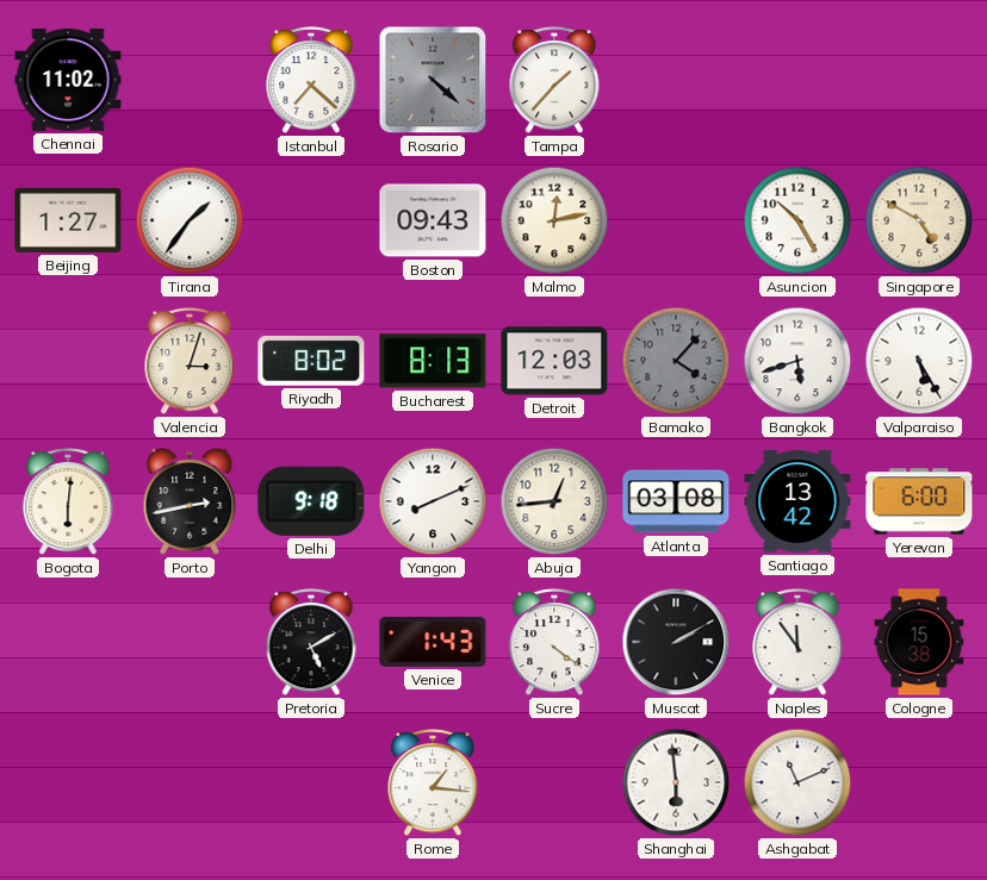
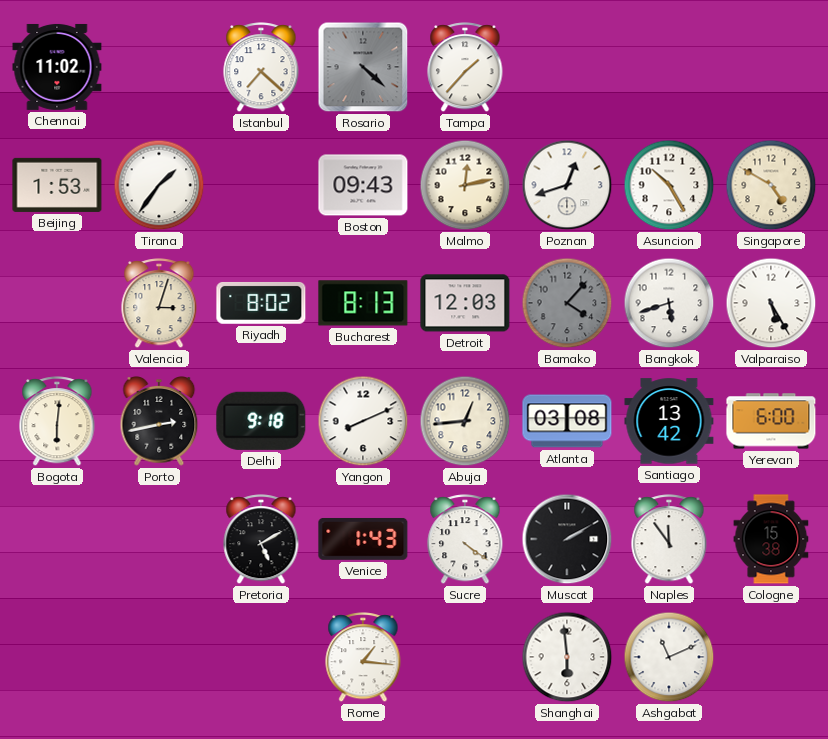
Beijing: 1:27 -> 1:53 (57, 185)
Poznan: none -> 12:42 (567, 185)
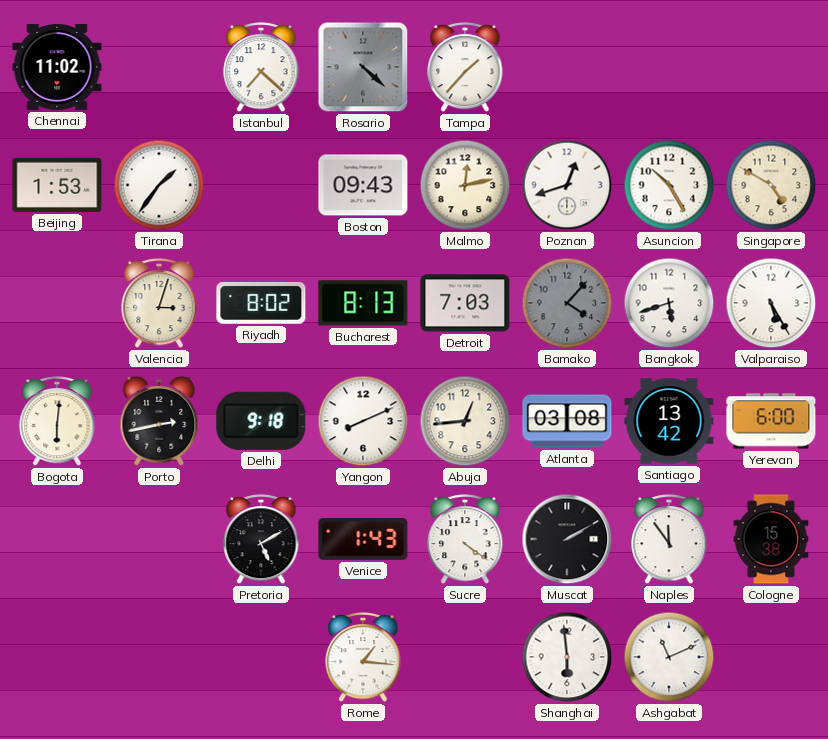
Detroit: 12:03 -> 7:03 (465, 303)
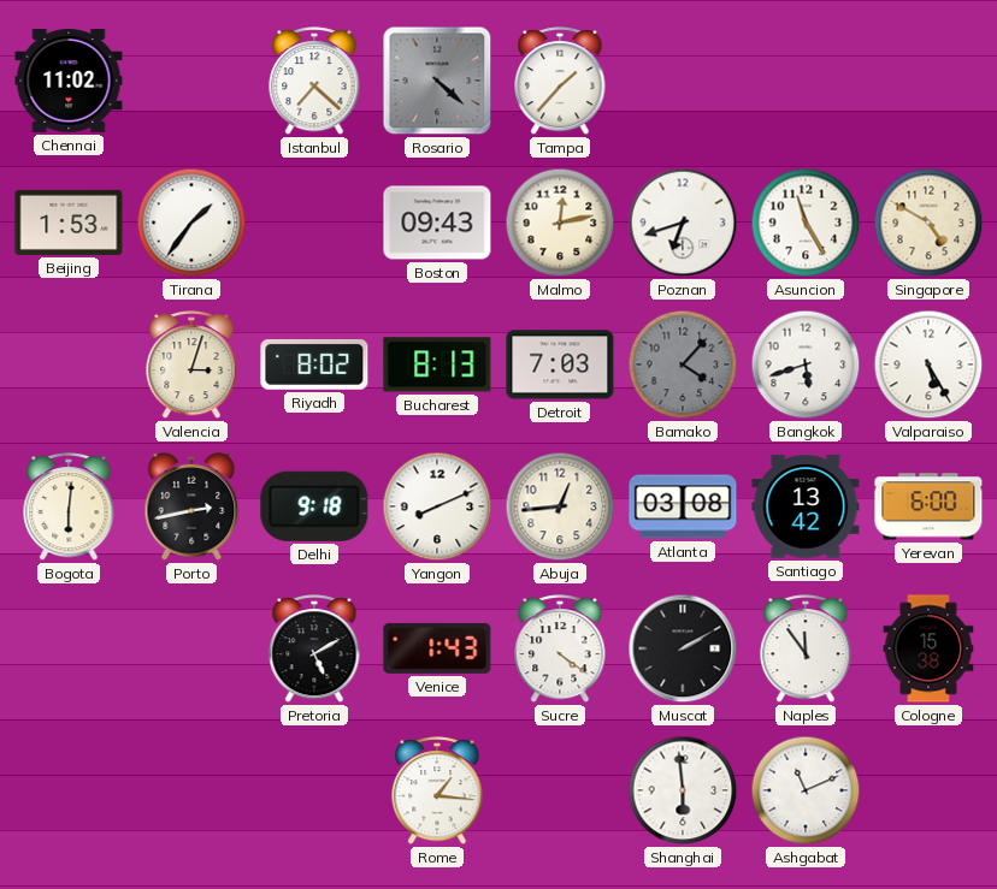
Poznan: 12:42 -> 6:42 (683, 223)
Asuncion: 10:25 -> 11:25 (806, 223)
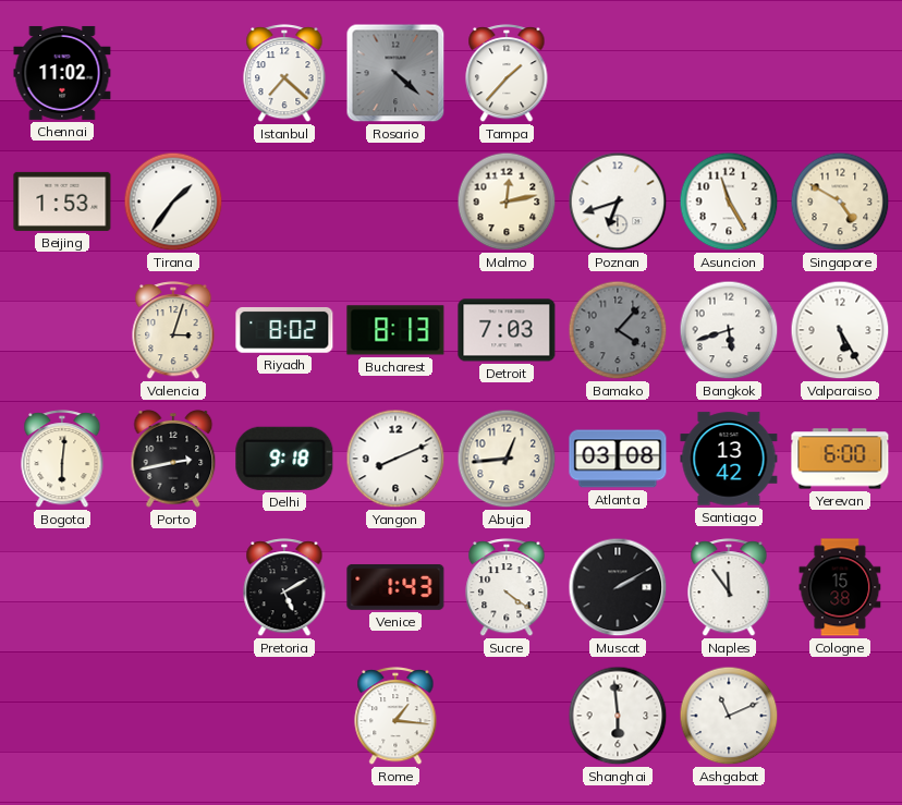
Boston: 09:43 -> none (437, 223)
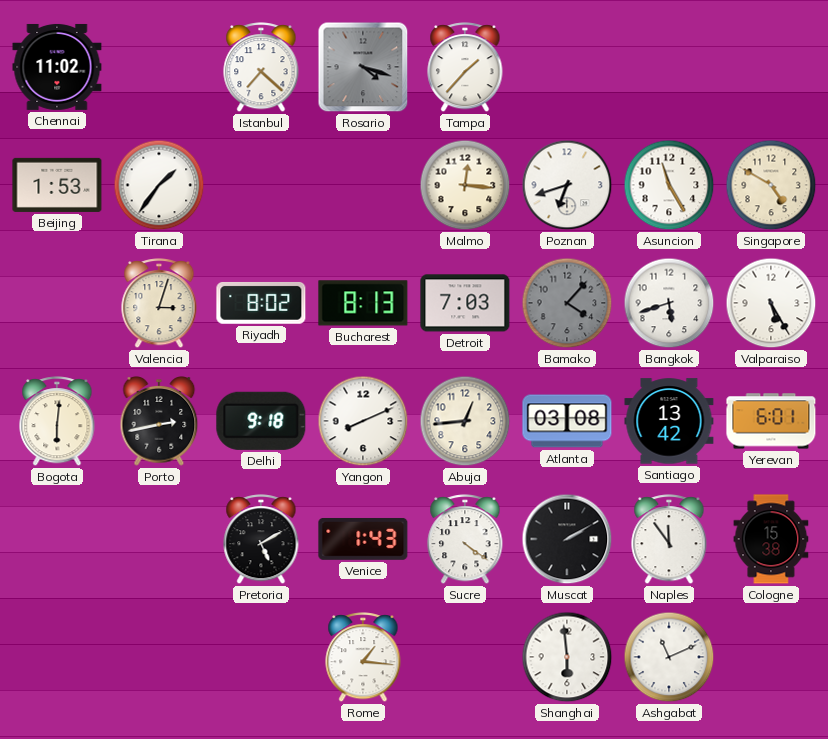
Rosario: 4:22 -> 4:18 (363, 67)
Malmo: 12:13 -> 12:16 (465, 185)
Yerevan: 6:00 -> 6:01 (771, 421)
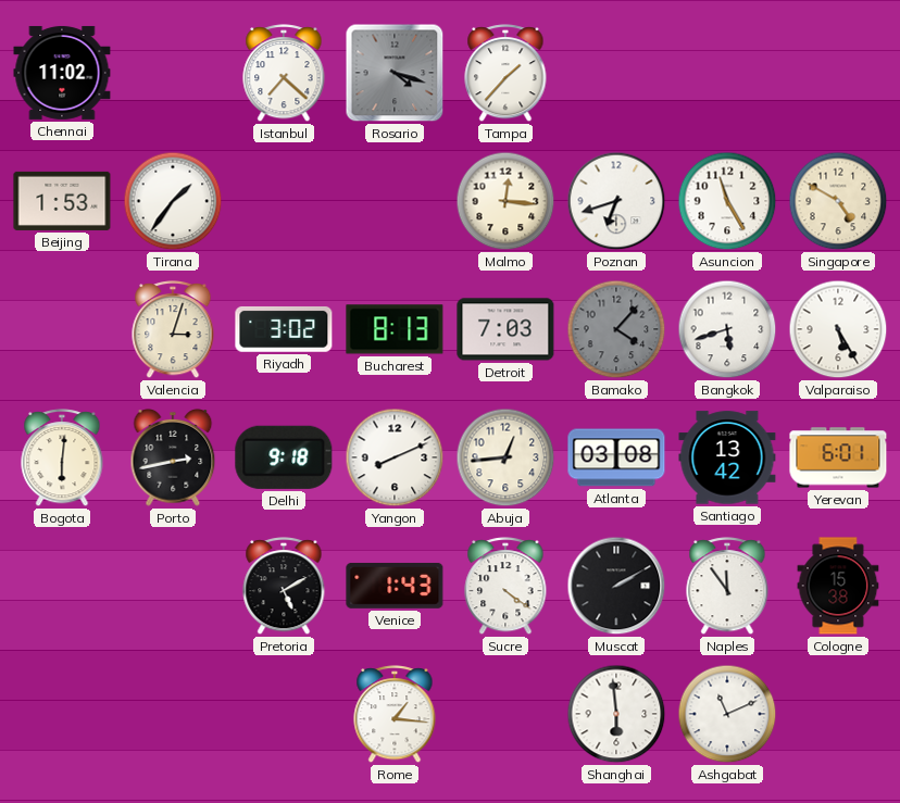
Riyadh: 8:02 -> 3:02 (284, 329)
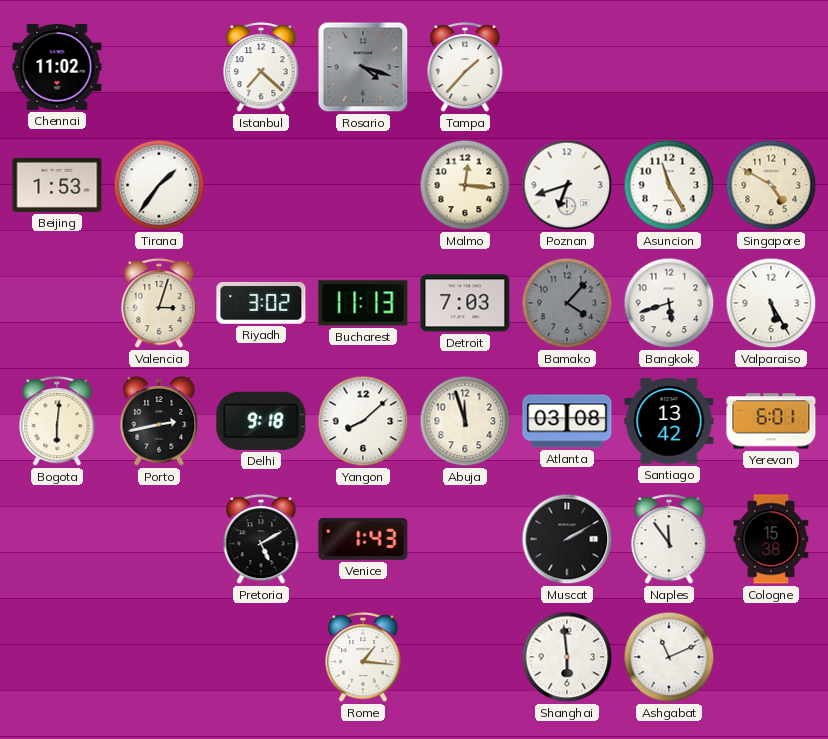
Bucharest: 8:13 -> 11:13 (363, 303)
Yangon: 8:11 -> 8:08 (363, 421)
Abuja: 12:44 -> 11:57 (465, 421)
Sucre: 4:21 -> none (505, 587)
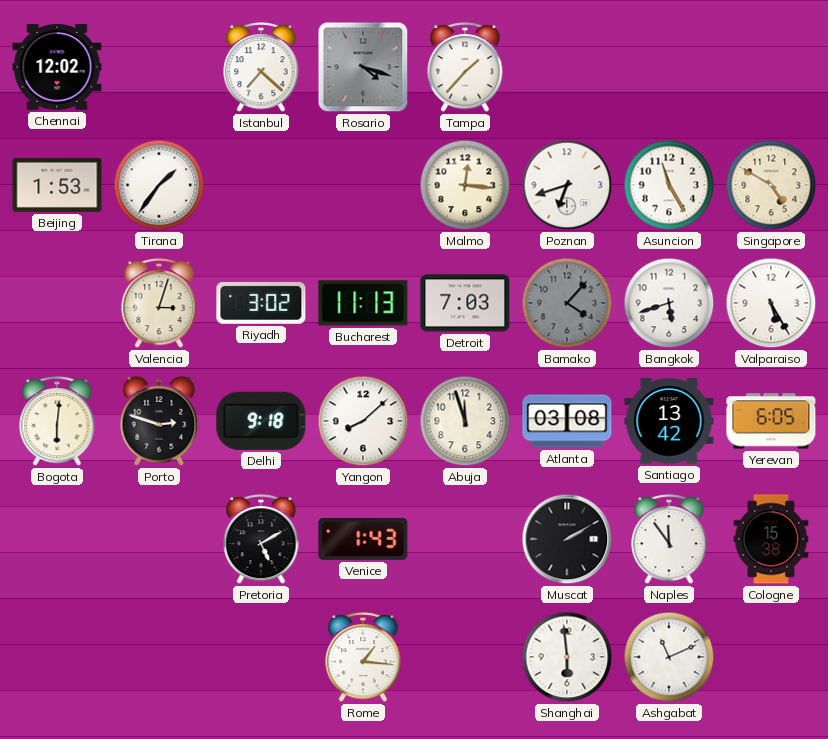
Chennai: 11:02 -> 12:02 (57, 67)
Porto: 2:43 -> 2:48 (159, 421)
Yerevan: 6:01 -> 6:05 (771, 421)
